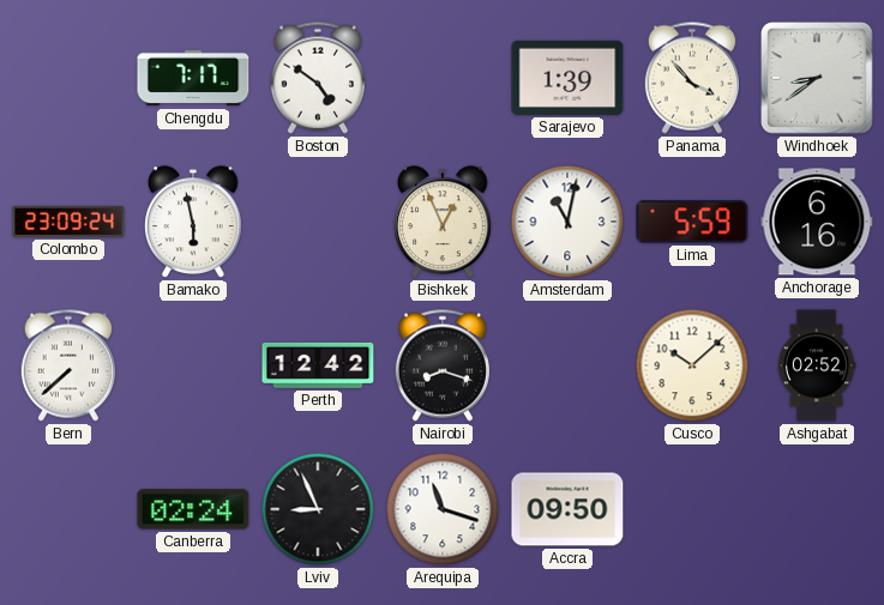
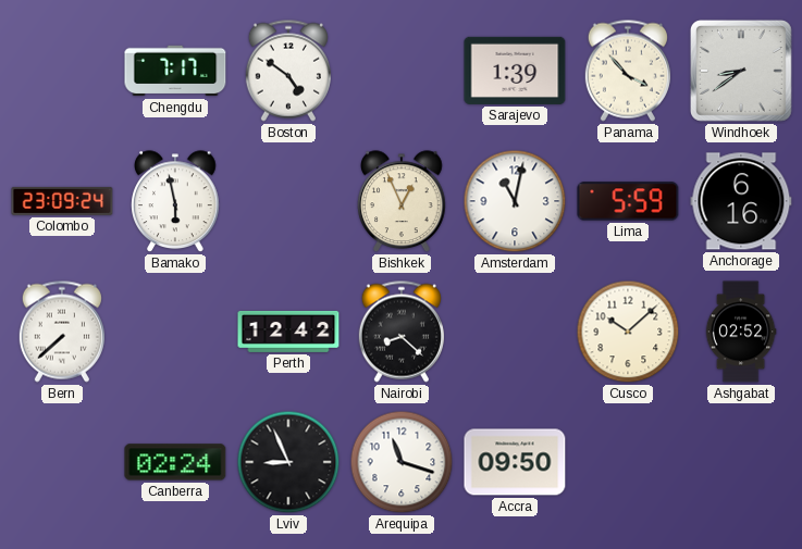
Nairobi: 8:18 -> 8:22 (402, 332)
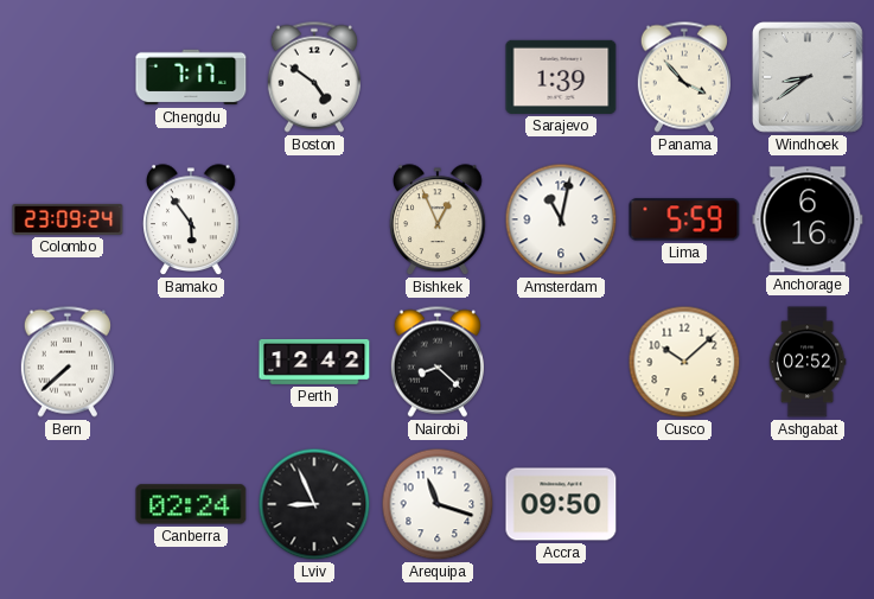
Bamako: 5:58 -> 5:54 (191, 221)
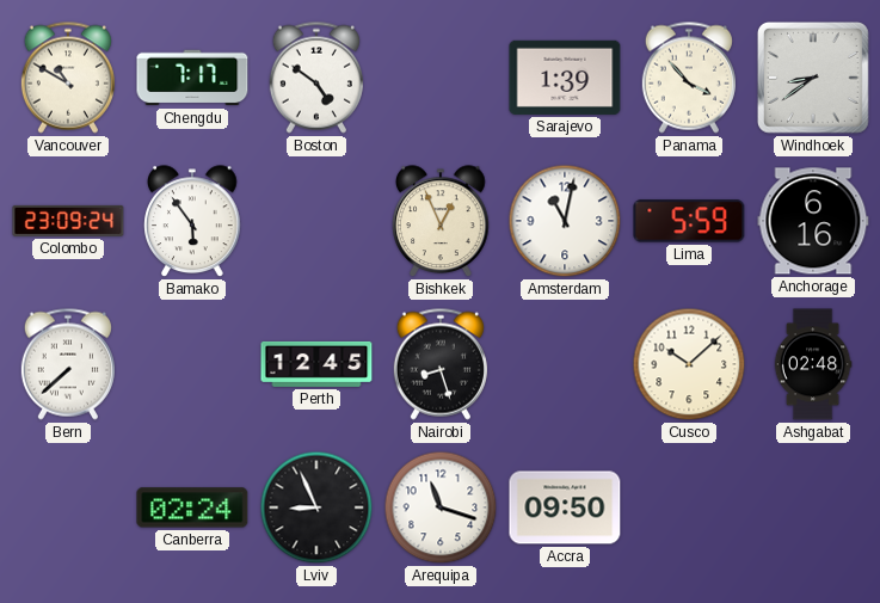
Vancouver: none -> 10:50 (68, 78)
Perth: 12:42 -> 12:45 (316, 364)
Nairobi: 8:22 -> 8:27 (441, 364)
Ashgabat: 02:52 -> 02:48 (813, 364)
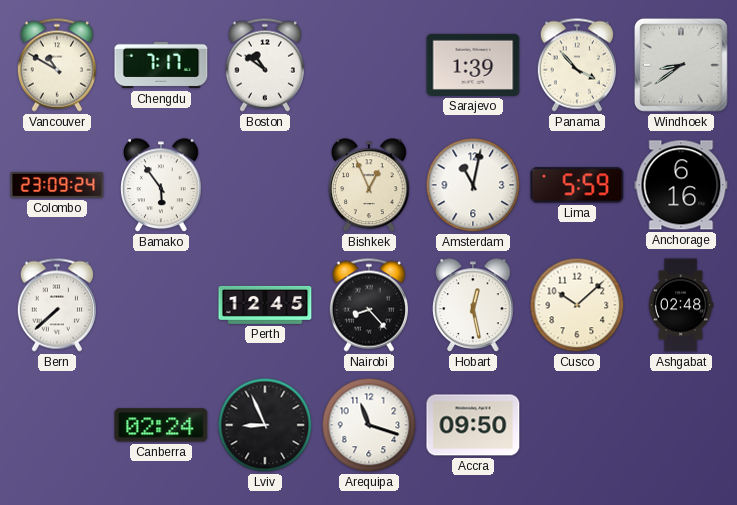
Boston: 4:51 -> 10:51 (265, 65)
Nairobi: 8:27 -> 8:23 (369, 305)
Hobart: none -> 12:28 (473, 306)
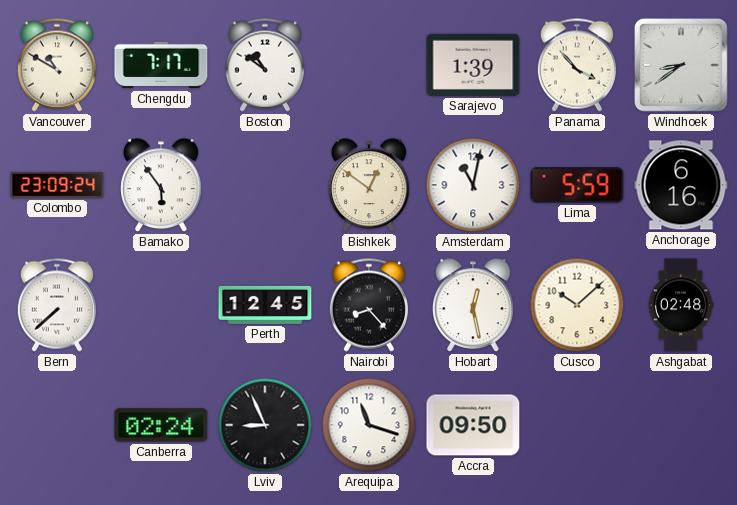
Bishkek: 12:56 -> 12:51 (369, 186)
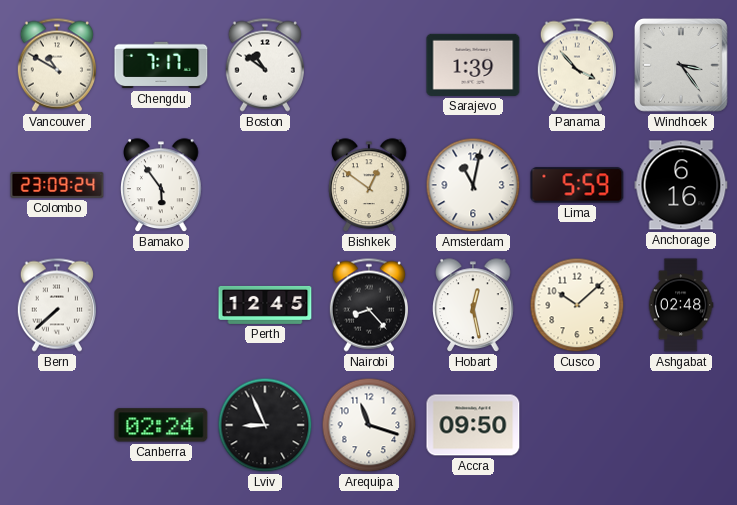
Windhoek: 8:39 -> 3:24 (681, 65)
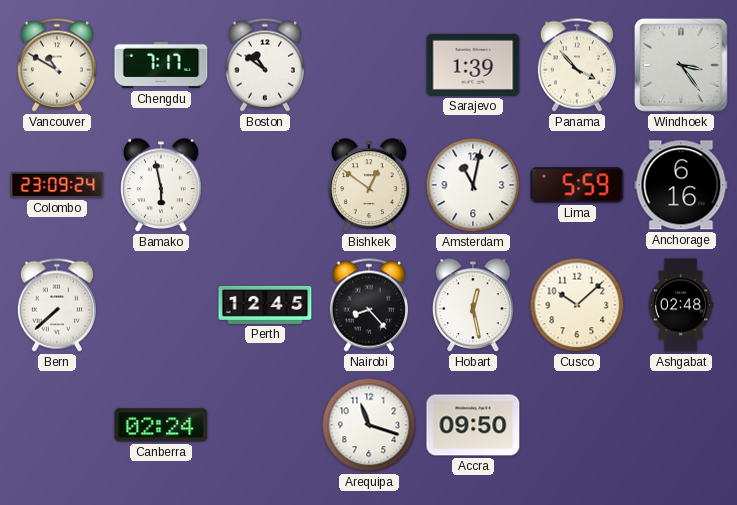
Bamako: 5:54 -> 5:58 (161, 186)
Lviv: 8:56 -> none (265, 425)
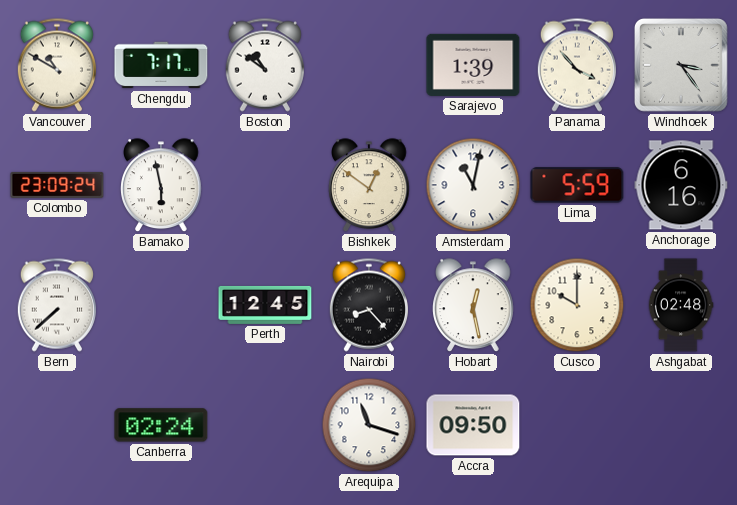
Cusco: 10:08 -> 10:00 (577, 305)
